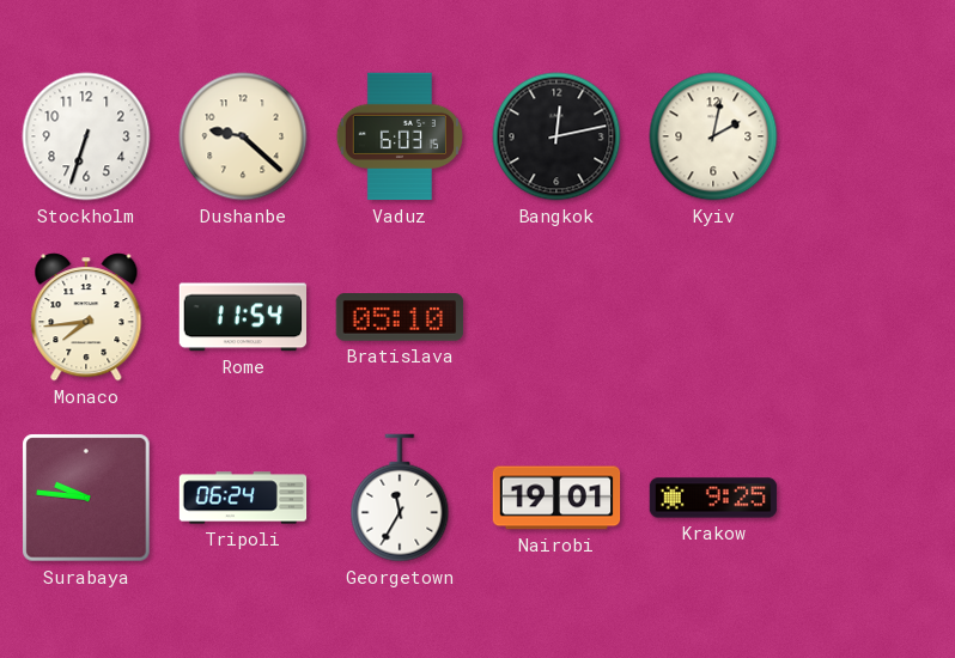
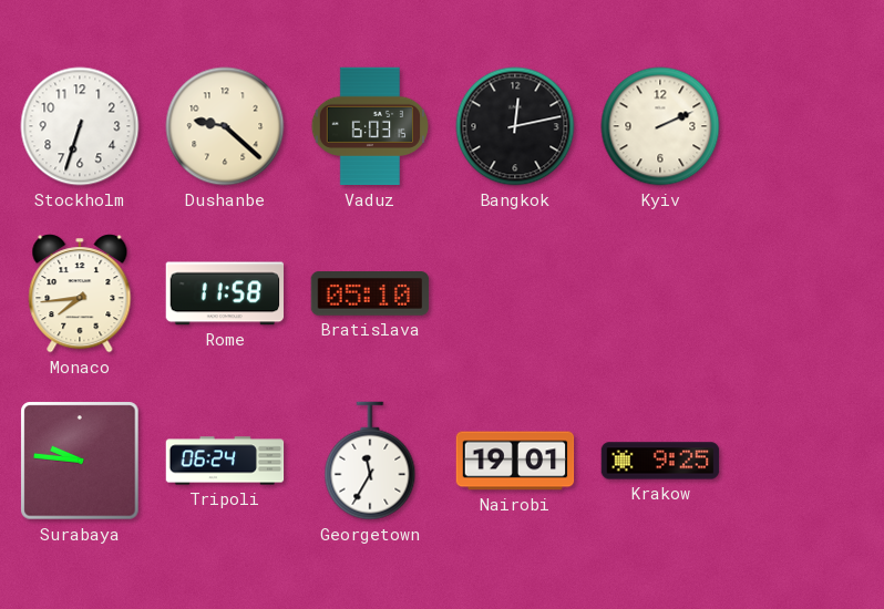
Kyiv: 2:02 -> 2:11 (660, 126)
Rome: 11:54 -> 11:58 (225, 293)
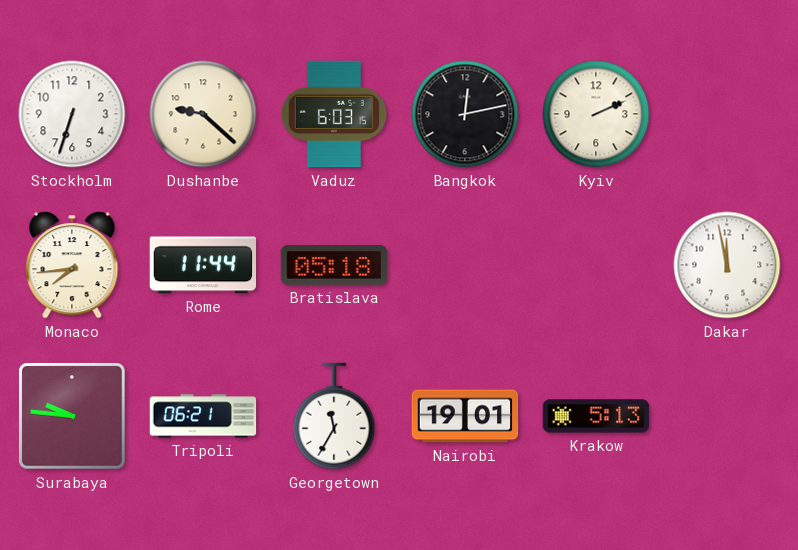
Rome: 11:58 -> 11:44 (203, 265)
Bratislava: 05:10 -> 05:18 (334, 266)
Dakar: none -> 11:58 (727, 265)
Tripoli: 06:24 -> 06:21 (203, 416)
Krakow: 9:25 -> 5:13 (596, 416)
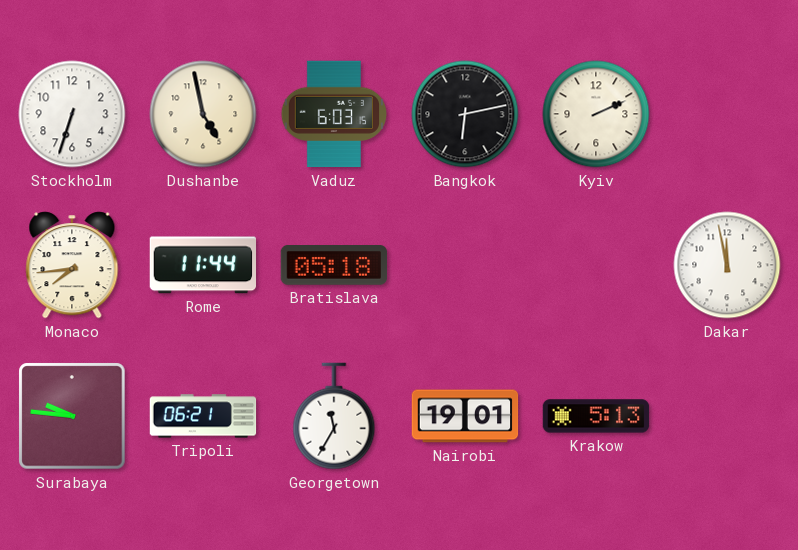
Dushanbe: 9:22 -> 4:58 (203, 114)
Bangkok: 12:13 -> 6:13 (465, 114)
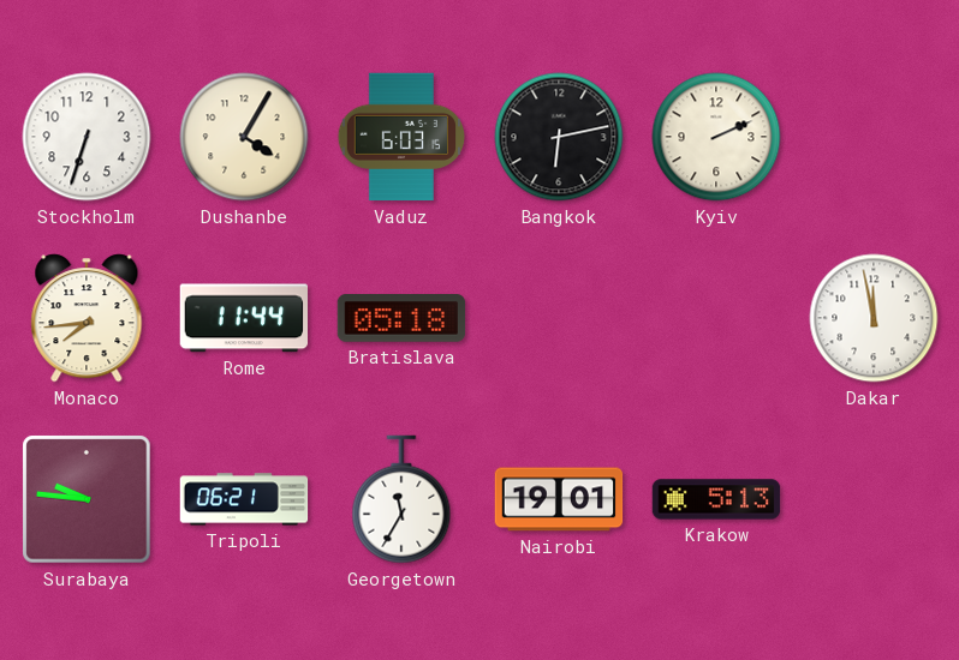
Dushanbe: 4:58 -> 4:05 (244, 137)
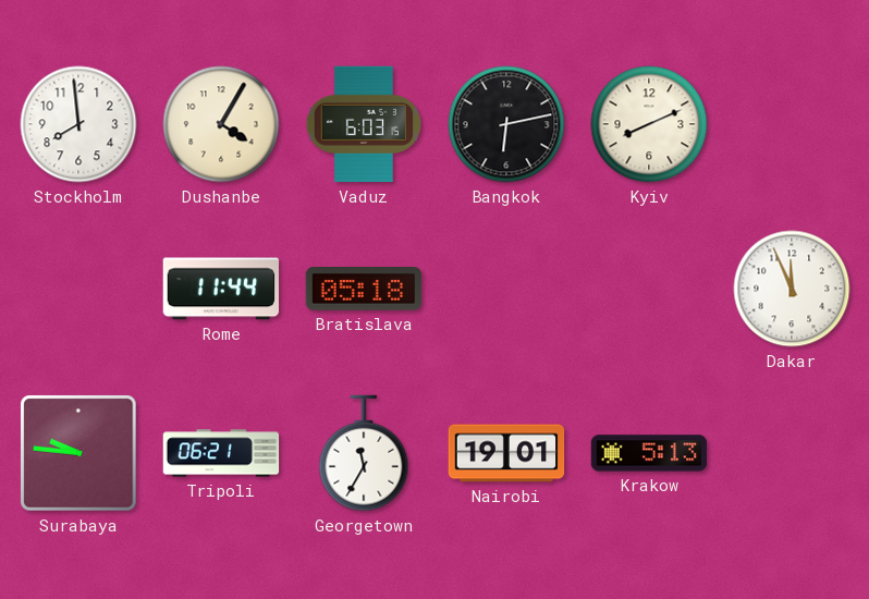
Stockholm: 6:33 -> 7:59 (78, 124)
Kyiv: 2:11 -> 8:11 (649, 124)
Monaco: 7:44 -> none (87, 318)
Dakar: 11:58 -> 11:56 (792, 289)
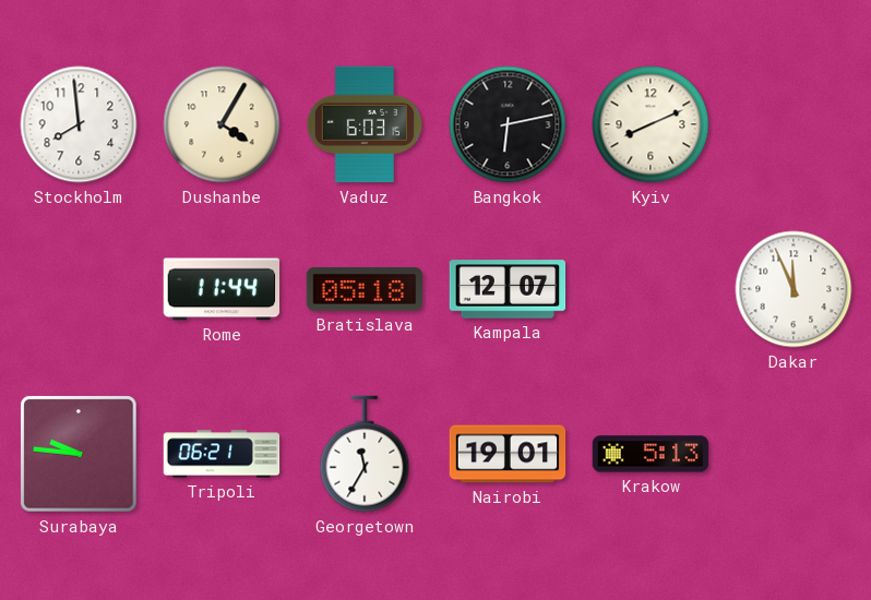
Kampala: none -> 12:07 (508, 289)
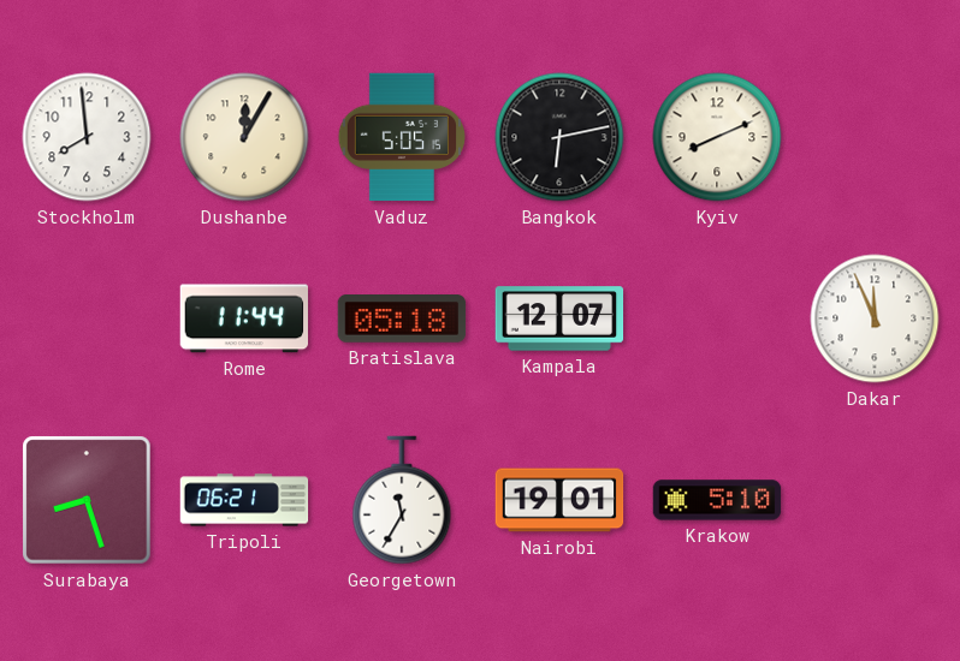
Dushanbe: 4:05 -> 12:05 (244, 137)
Vaduz: 6:03 -> 5:05 (401, 137)
Surabaya: 9:46 -> 8:27 (87, 500)
Krakow: 5:13 -> 5:10 (717, 500)
